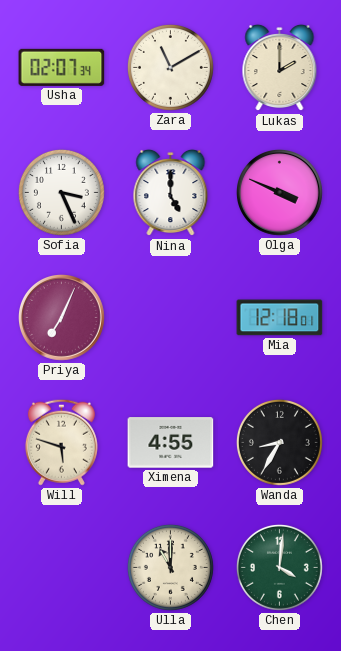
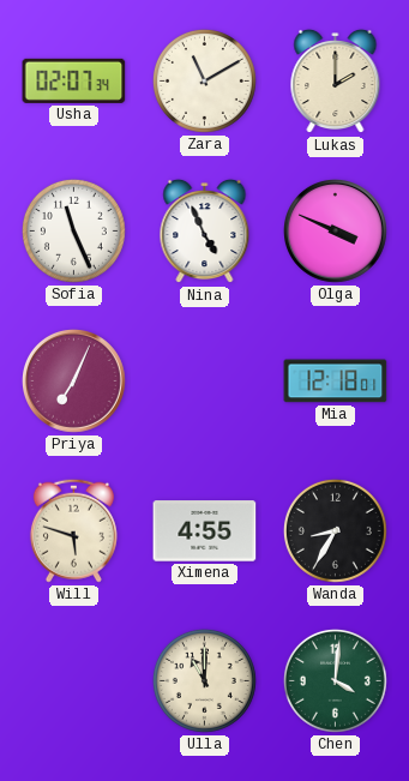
Sofia: 3:26 -> 11:26 (73, 230)
Nina: 5:00 -> 4:56 (205, 232)
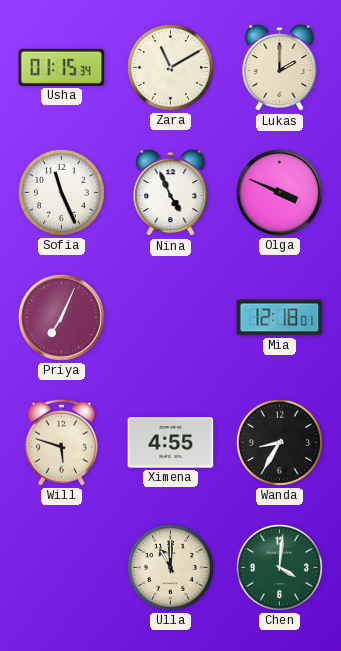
Usha: 02:07 -> 01:15 (62, 67)
